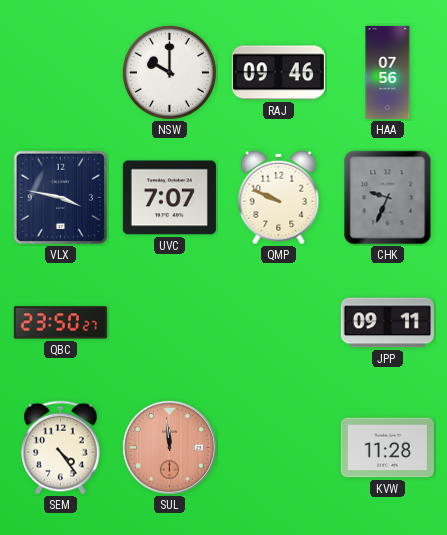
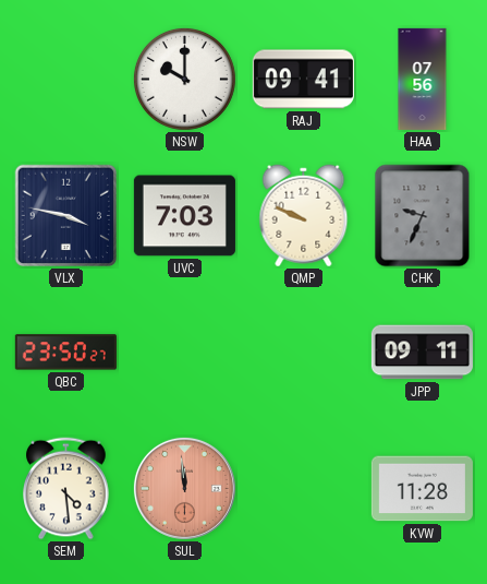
RAJ: 09:46 -> 09:41 (303, 80)
UVC: 7:07 -> 7:03 (184, 216)
SEM: 4:24 -> 4:29 (66, 489)
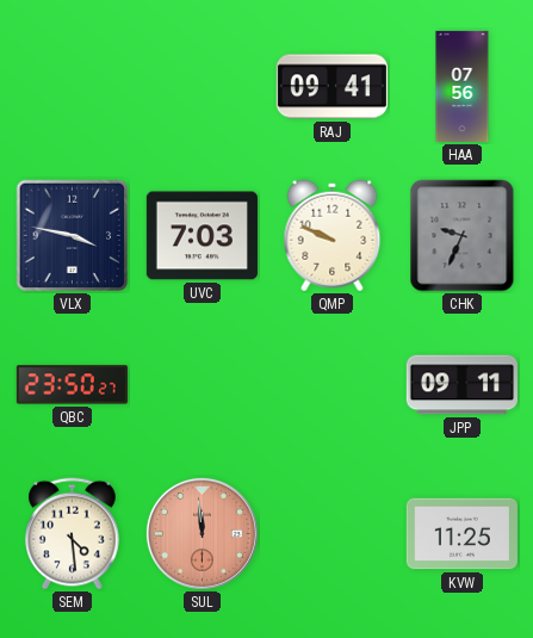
NSW: 10:00 -> none (184, 79)
KVW: 11:28 -> 11:25 (461, 534)
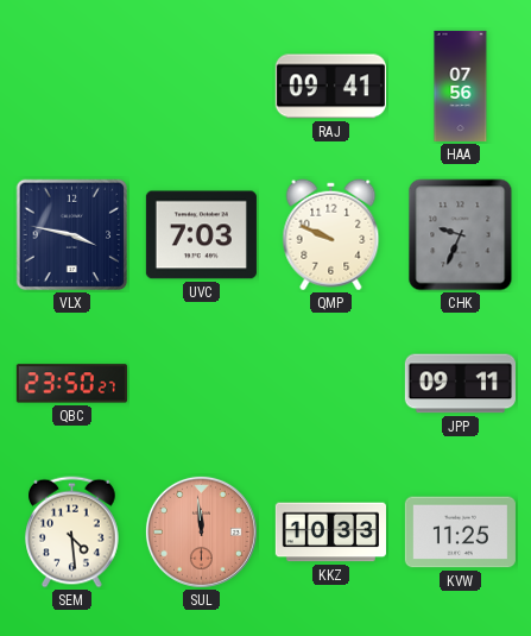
KKZ: none -> 10:33 (330, 533)
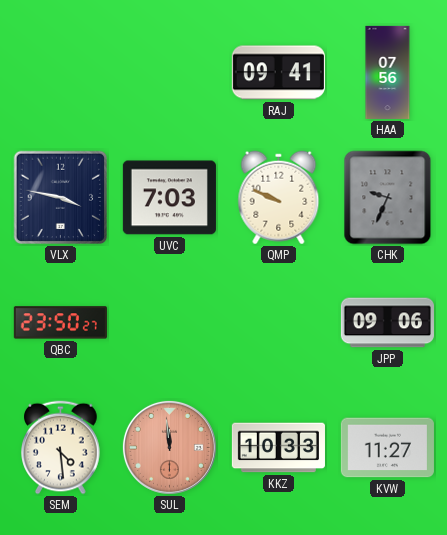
JPP: 09:11 -> 09:06 (387, 323)
KVW: 11:25 -> 11:27 (387, 448)
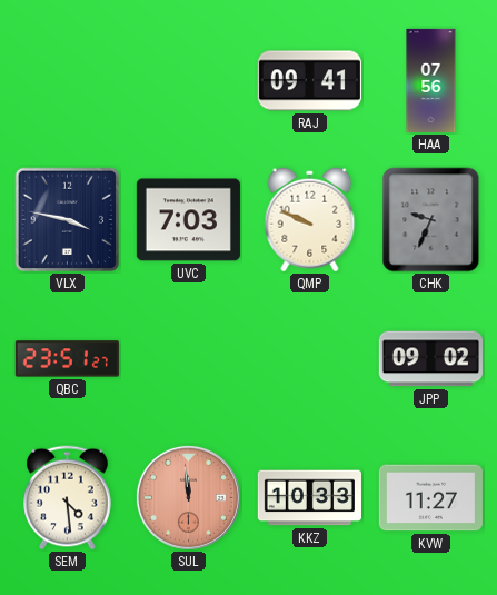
QBC: 23:50 -> 23:51 (67, 359)
JPP: 09:06 -> 09:02 (430, 359)
